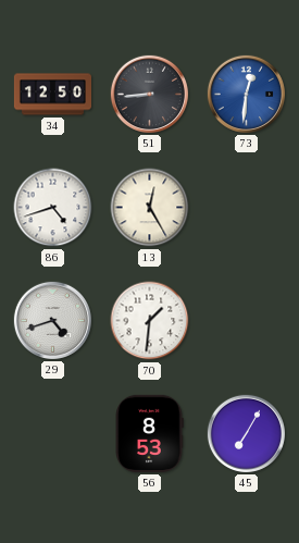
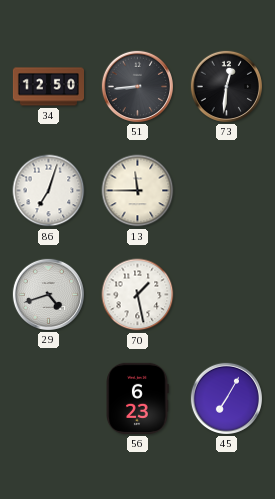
73 dial: blue -> black (226, 86)
86: 4:42 -> 7:03 (49, 191)
13: 12:25 -> 11:45 (138, 191)
70: 1:31 -> 1:28 (138, 295)
56: 8:53 -> 6:23 (137, 398)
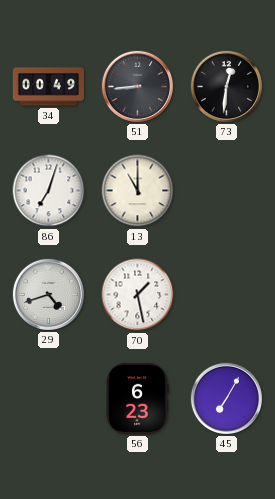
34: 12:50 -> 00:49 (48, 87)
13: 11:45 -> 11:00 (138, 191)
